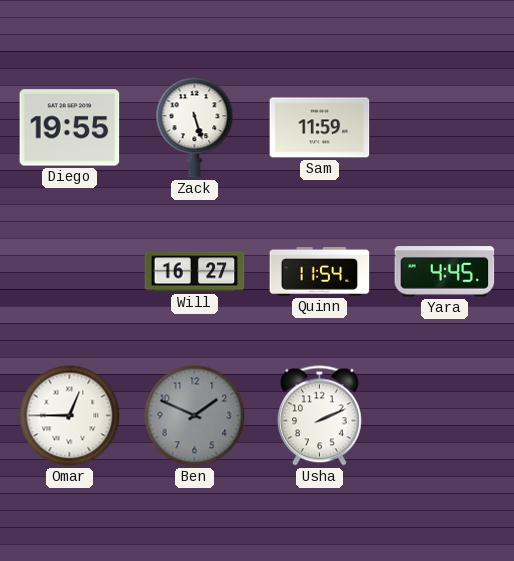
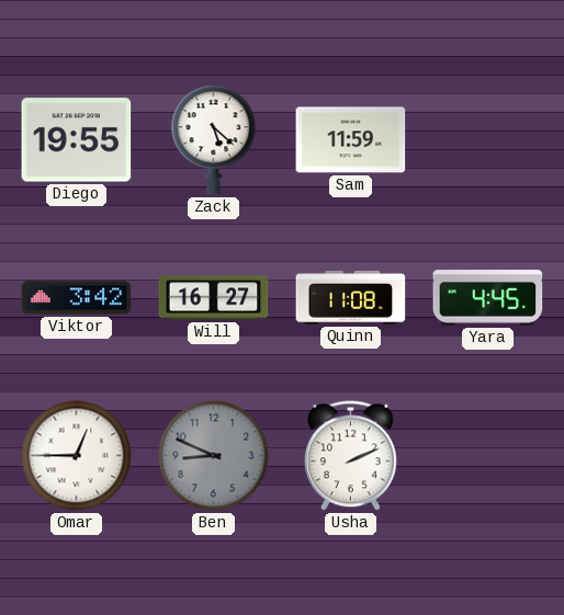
Zack: 5:27 -> 5:22 (214, 140)
Viktor: none -> 3:42 (77, 298)
Quinn: 11:54 -> 11:08 (351, 298)
Ben: 1:49 -> 8:49 (214, 456)
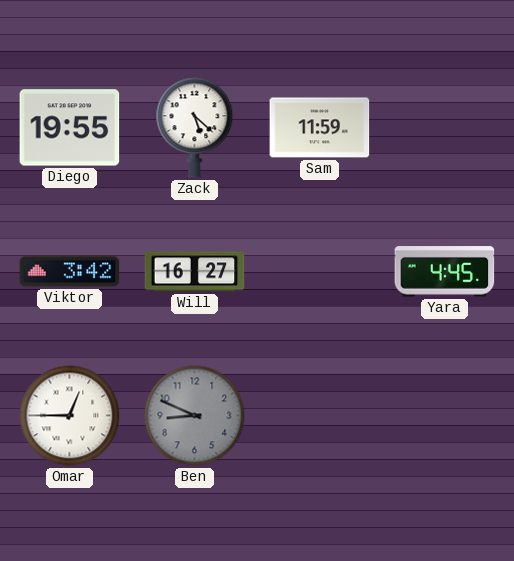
Quinn: 11:08 -> none (351, 298)
Usha: 2:11 -> none (350, 456)
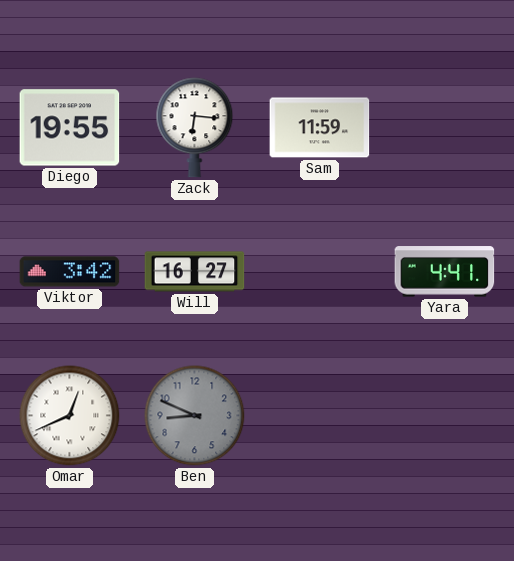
Zack: 5:22 -> 6:16 (195, 128)
Yara: 4:45 -> 4:41 (445, 272)
Omar: 12:45 -> 12:41 (70, 416)
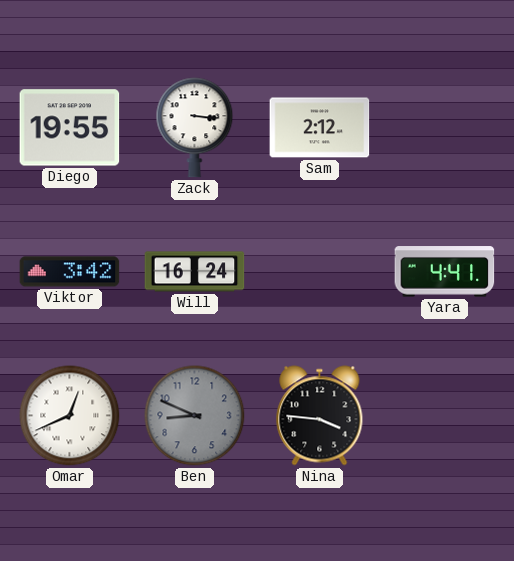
Zack: 6:16 -> 3:16 (195, 128)
Sam: 11:59 -> 2:12 (320, 128)
Will: 16:27 -> 16:24 (195, 272)
Nina: none -> 3:46 (320, 416)
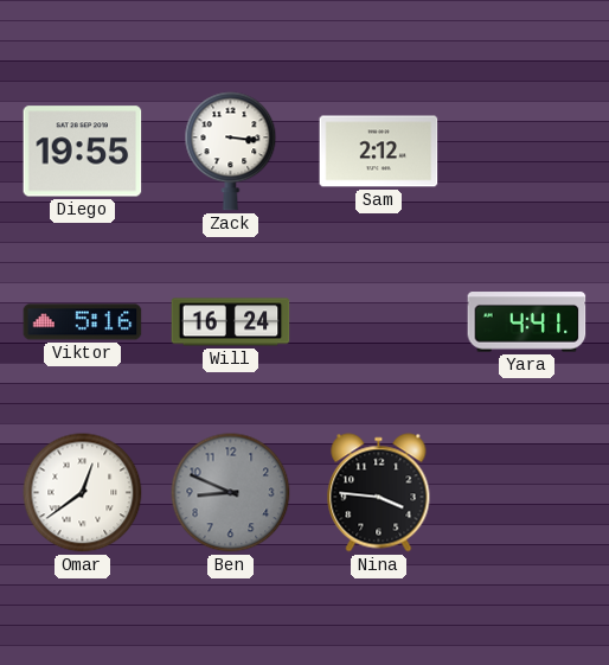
Viktor: 3:42 -> 5:16 (83, 322)
Omar: 12:41 -> 12:39 (83, 493)
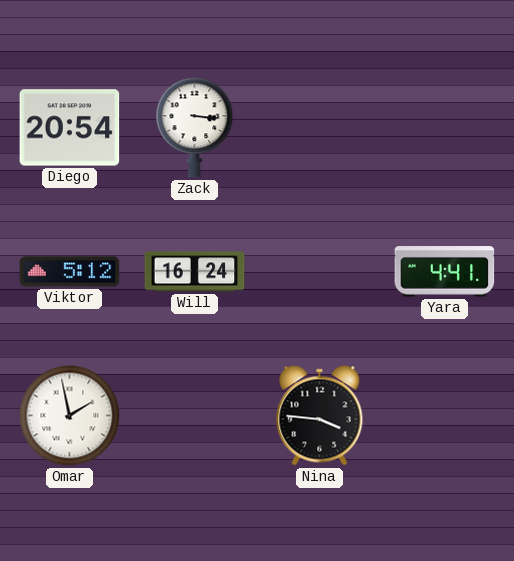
Diego: 19:55 -> 20:54 (70, 128)
Sam: 2:12 -> none (379, 152)
Viktor: 5:16 -> 5:12 (70, 272)
Omar: 12:39 -> 1:58 (70, 416)
Ben: 8:49 -> none (231, 493)
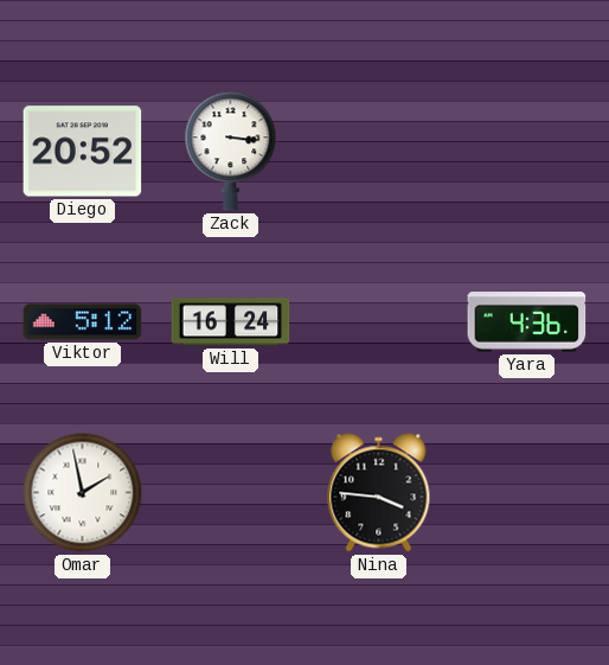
Diego: 20:54 -> 20:52 (83, 152)
Yara: 4:41 -> 4:36 (527, 322)
